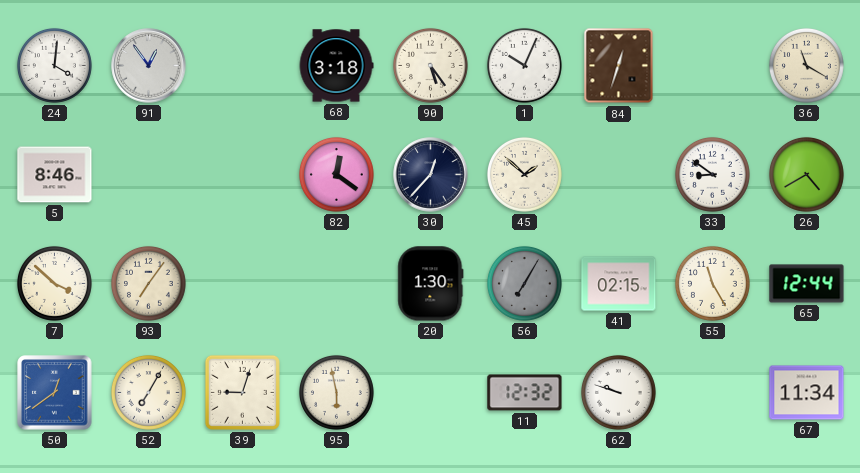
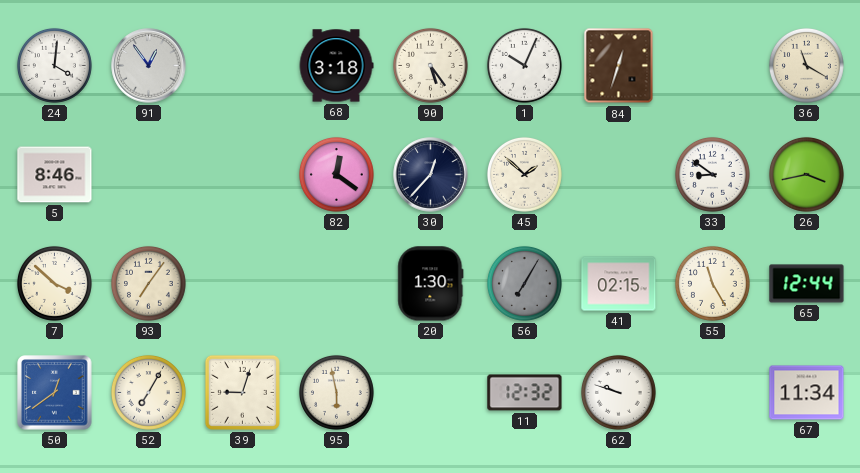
26: 4:40 -> 3:43 (806, 174)
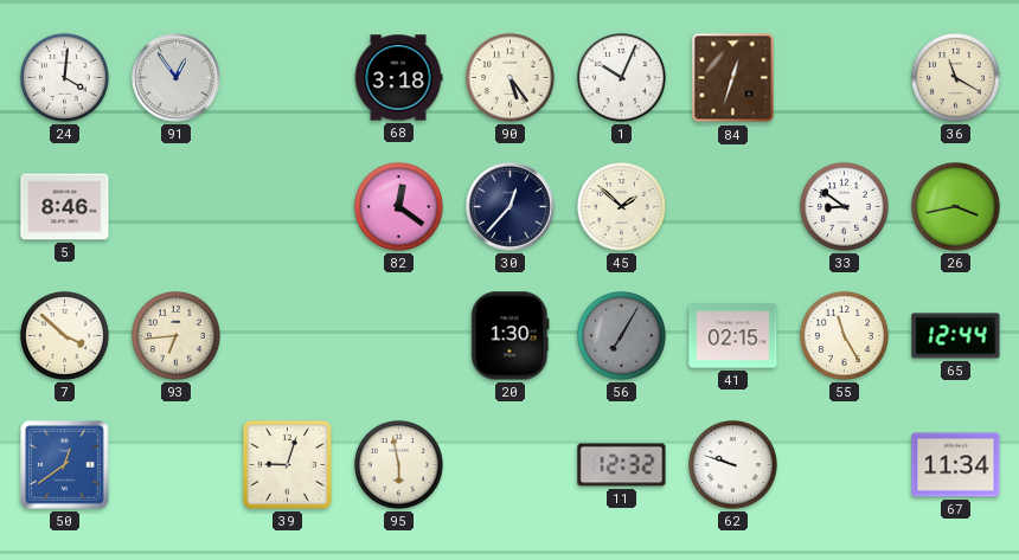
93: 7:06 -> 6:44 (175, 335)
52: 7:05 -> none (148, 392)
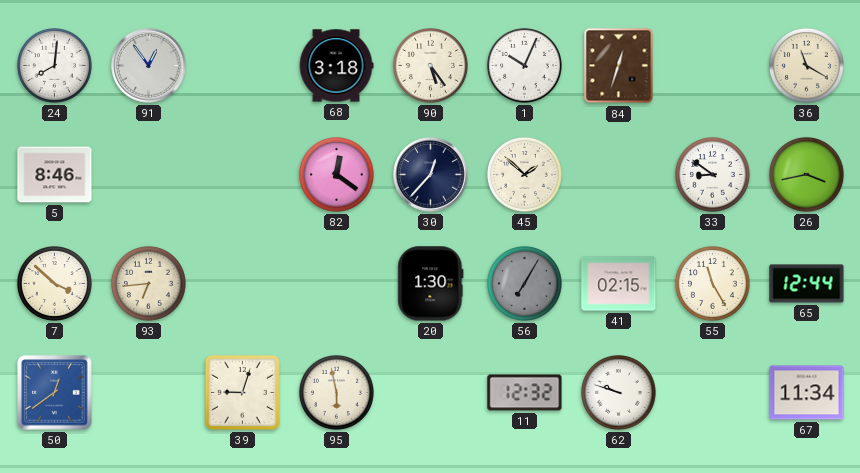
24: 4:01 -> 8:01 (54, 65)
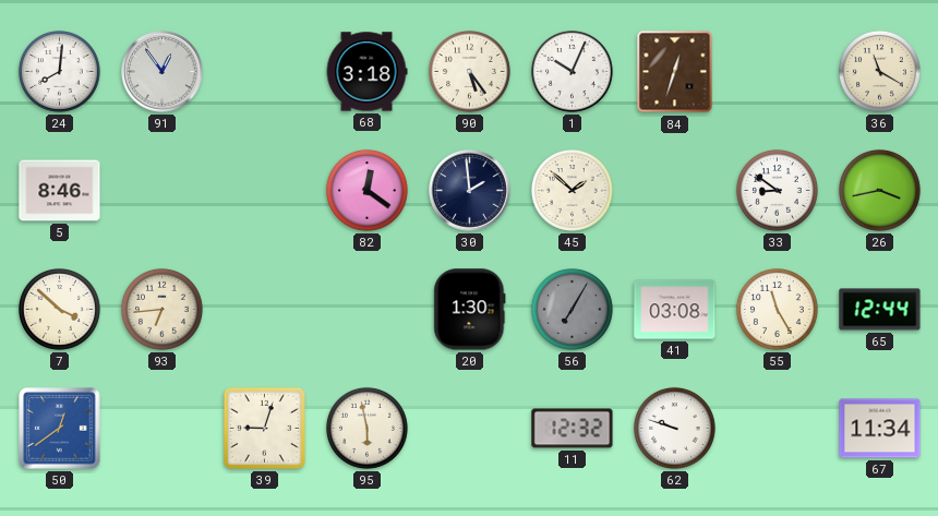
30: 12:37 -> 1:59 (470, 191)
41: 02:15 -> 03:08 (675, 310)
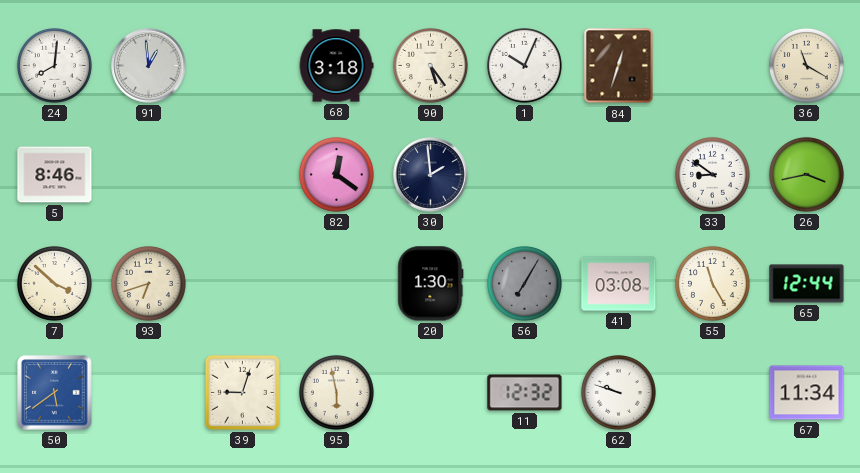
91: 12:54 -> 12:59 (149, 66)
45: 1:52 -> none (572, 190)
93: 6:44 -> 6:42 (148, 283)
50: 12:39 -> 5:39 (55, 393)
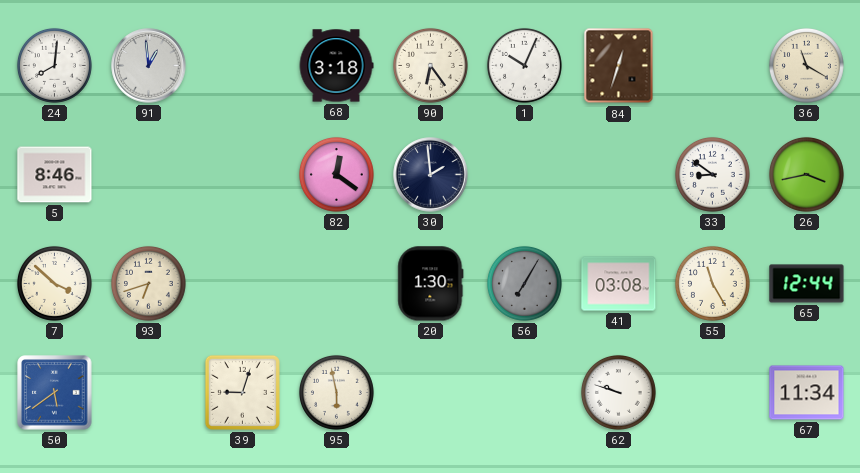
90: 5:24 -> 6:24 (430, 65)
11: 12:32 -> none (525, 393)
